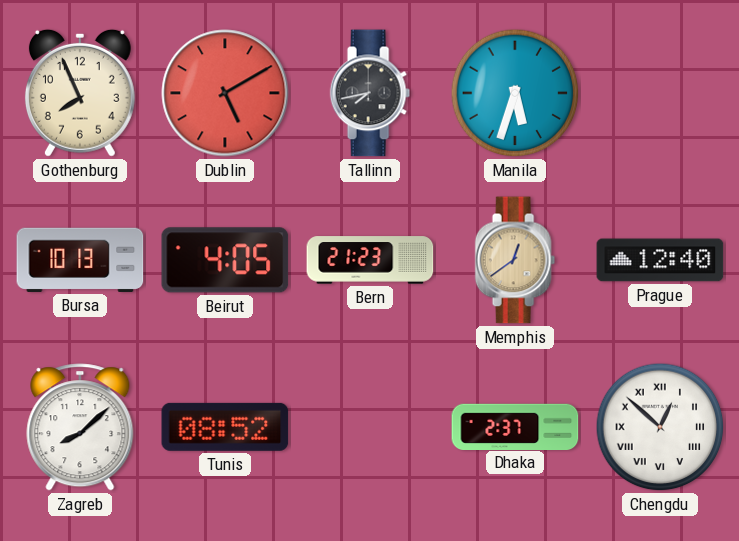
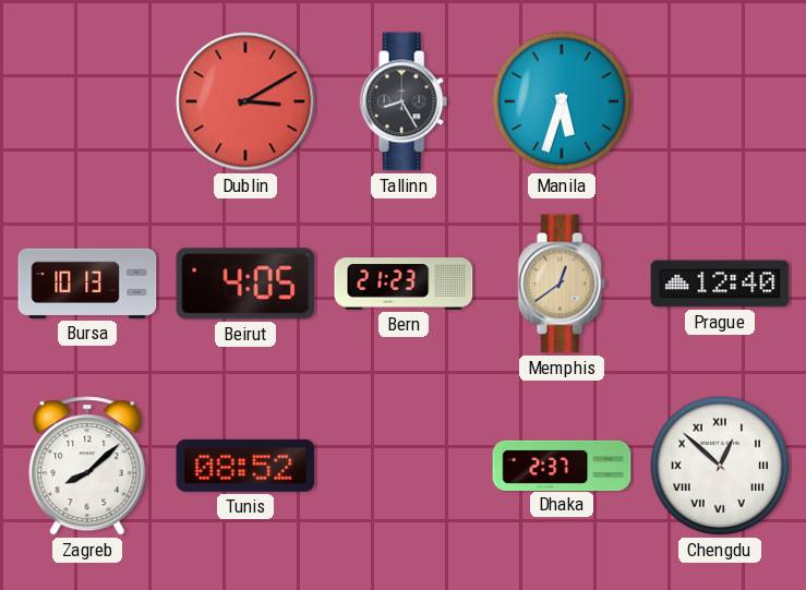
Gothenburg: 7:56 -> none (80, 93)
Dublin: 5:10 -> 3:10 (245, 101)
Tallinn: 7:43 -> 8:25 (404, 101)
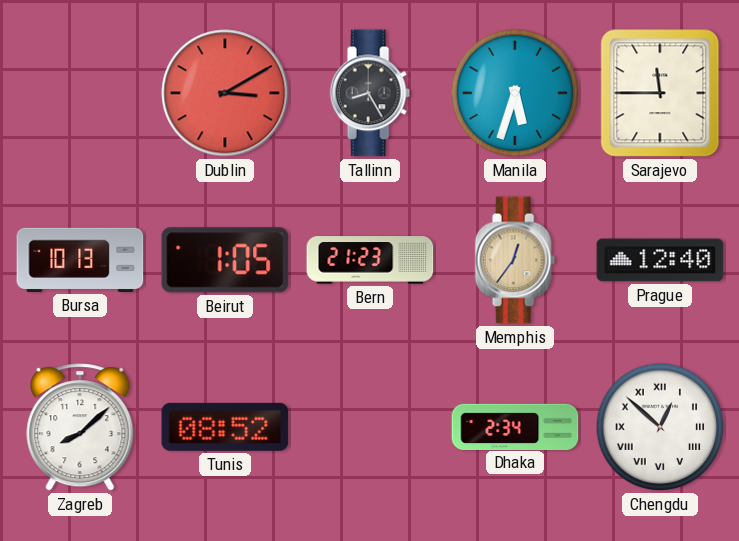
Sarajevo: none -> 11:45 (660, 93)
Beirut: 4:05 -> 1:05 (225, 260)
Memphis: 12:39 -> 12:36 (515, 260)
Dhaka: 2:37 -> 2:34 (515, 426)
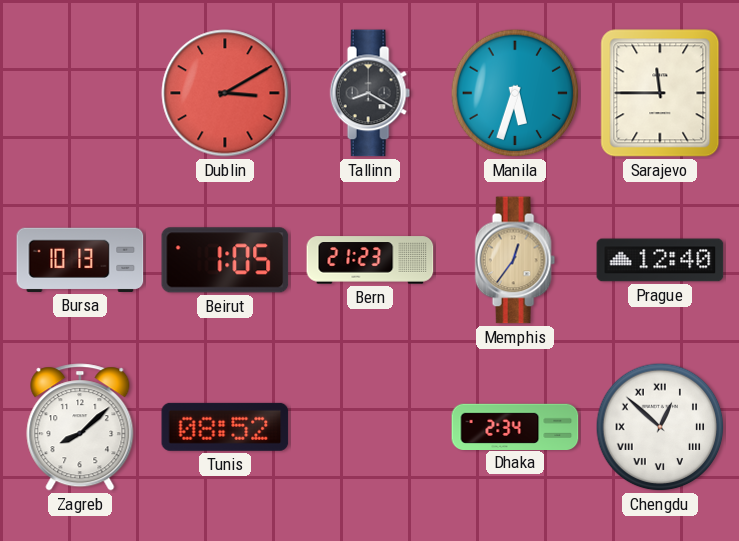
Tallinn: 8:25 -> 8:20 (370, 93)
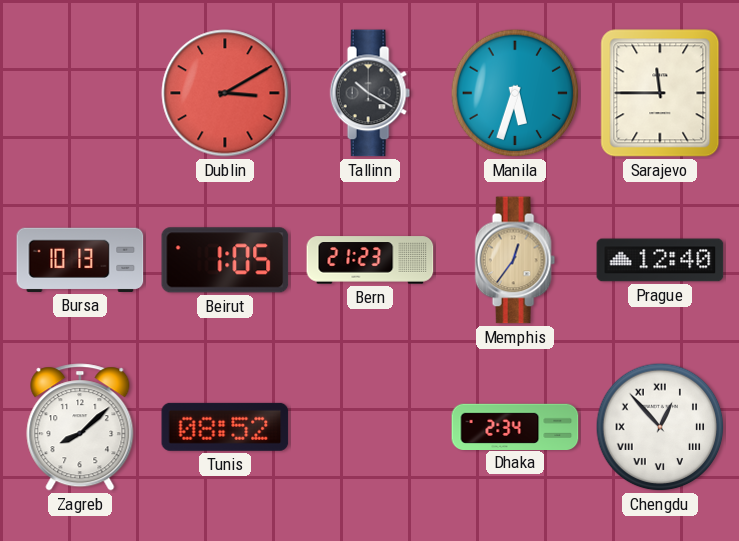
Tallinn: 8:20 -> 10:20 (370, 93)
Chengdu: 12:52 -> 12:53 (660, 427)
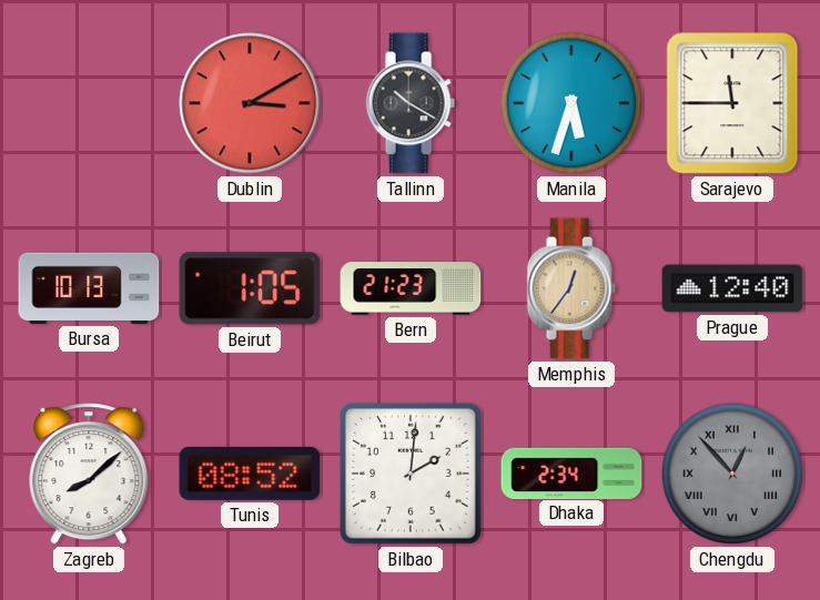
Bilbao: none -> 2:01 (411, 474)
Chengdu dial: white -> grey (732, 474)
